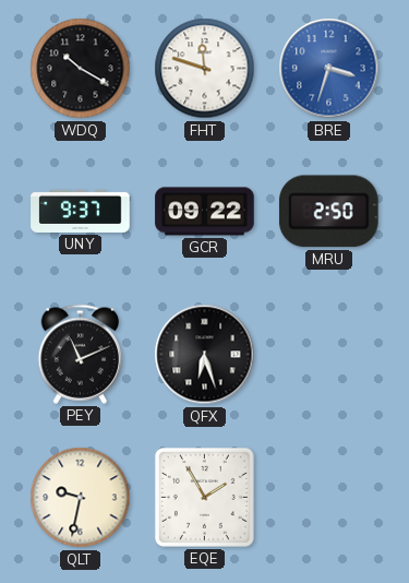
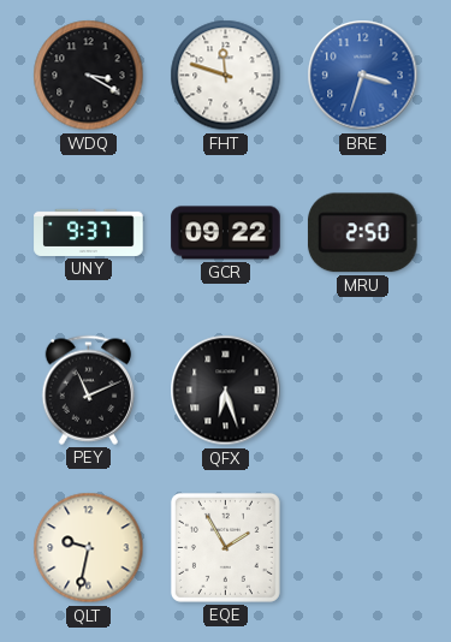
WDQ: 10:20 -> 3:20 (89, 76)
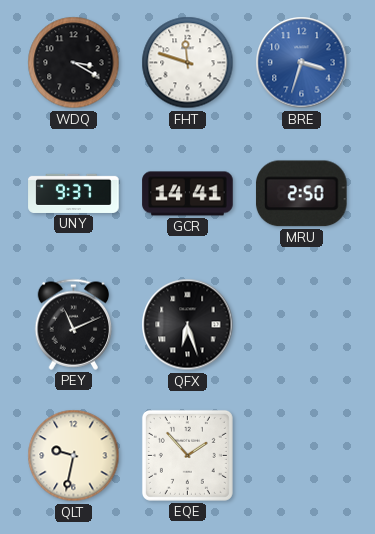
GCR: 09:22 -> 14:41 (188, 194)
EQE: 1:55 -> 1:53 (187, 455)
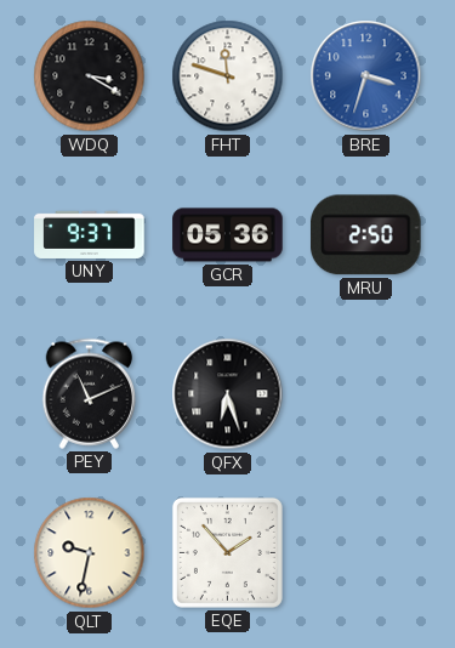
GCR: 14:41 -> 05:36 (228, 235)
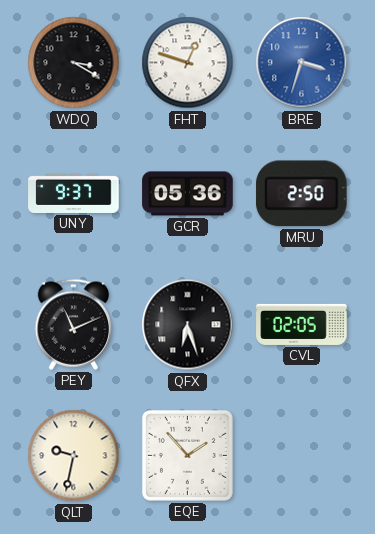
FHT: 11:48 -> 12:48 (188, 63)
CVL: none -> 02:05 (302, 324)
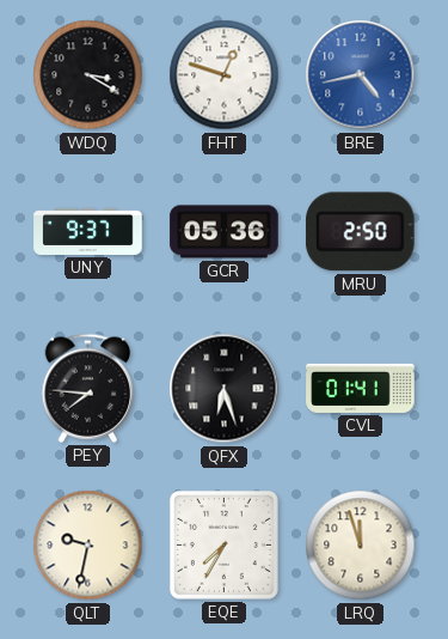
BRE: 3:33 -> 4:43 (361, 75)
PEY: 11:11 -> 7:46 (88, 388)
CVL: 02:05 -> 01:41 (361, 388)
EQE: 1:53 -> 7:35 (223, 544)
LRQ: none -> 11:57 (361, 546)
